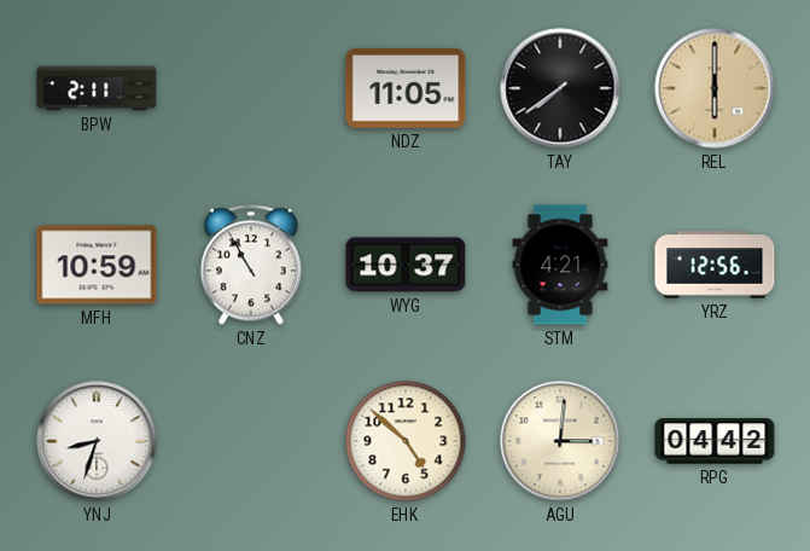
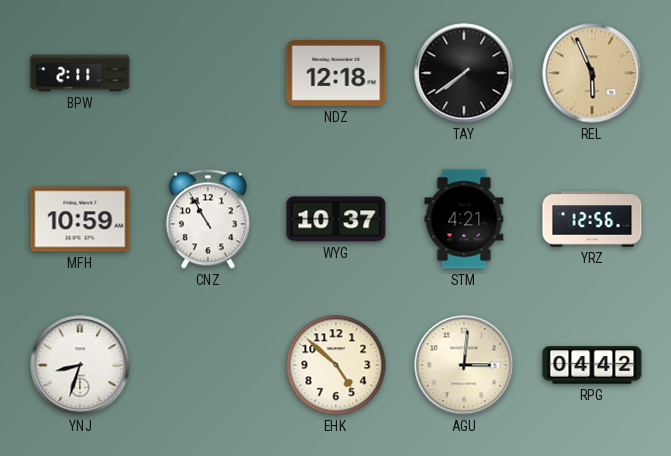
NDZ: 11:05 -> 12:18 (336, 73)
REL: 6:00 -> 5:56 (592, 73)
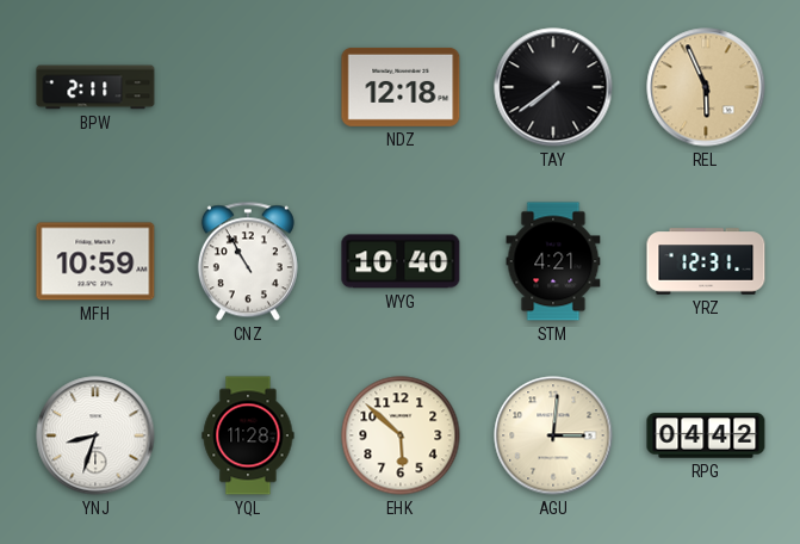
WYG: 10:37 -> 10:40 (401, 261)
YRZ: 12:56 -> 12:31 (706, 261)
YQL: none -> 11:28 (248, 435)
EHK: 4:52 -> 5:52 (401, 435)
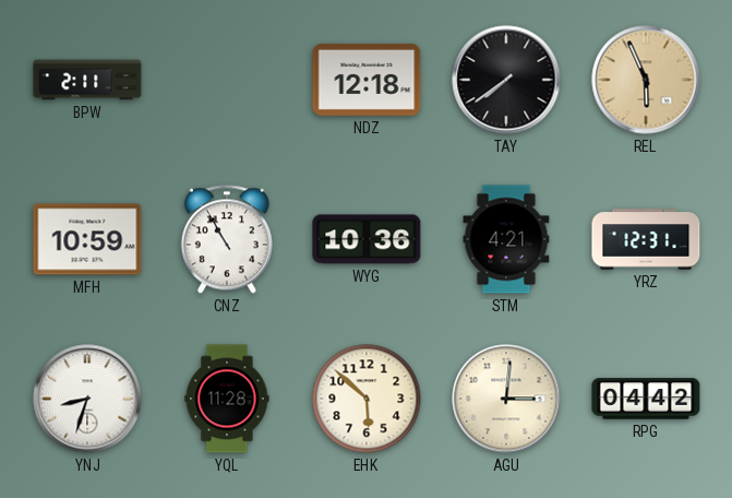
WYG: 10:40 -> 10:36 (367, 239)
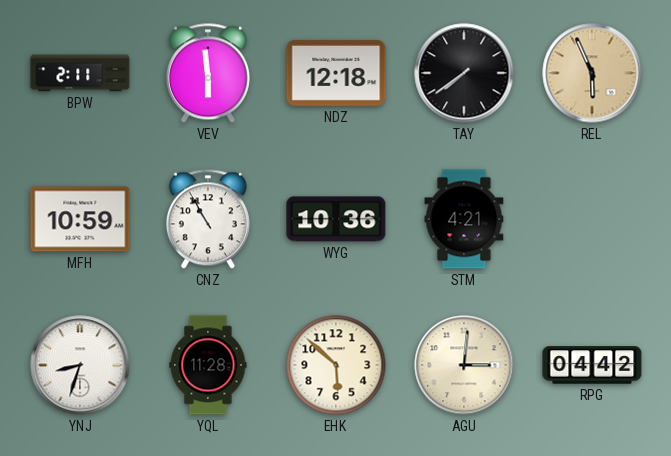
VEV: none -> 5:59 (208, 73)
YRZ: 12:31 -> none (646, 239)
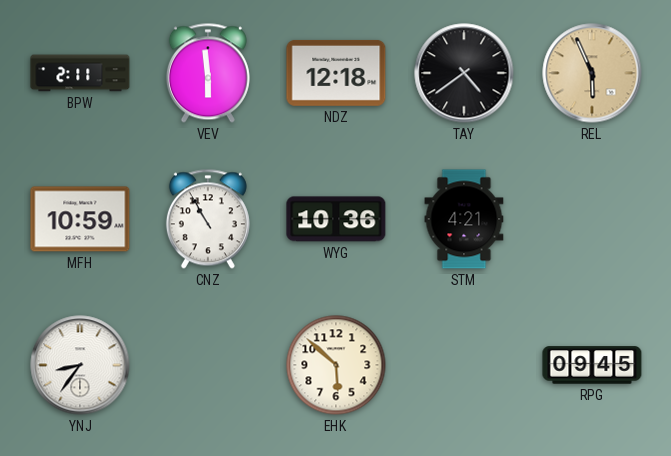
TAY: 7:39 -> 4:39 (464, 73)
YNJ: 8:33 -> 8:36 (80, 365)
YQL: 11:28 -> none (208, 365)
AGU: 3:01 -> none (464, 365)
RPG: 04:42 -> 09:45 (592, 365)
